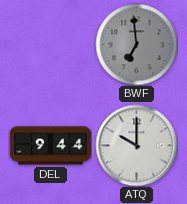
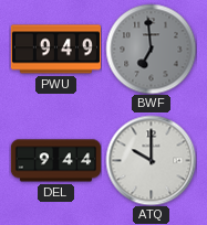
PWU: none -> 9:49 (55, 50)
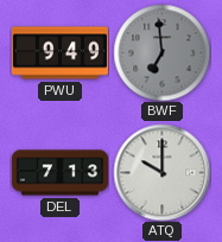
DEL: 9:44 -> 7:13 (59, 173)
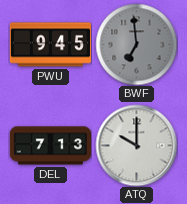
PWU: 9:49 -> 9:45 (50, 45)
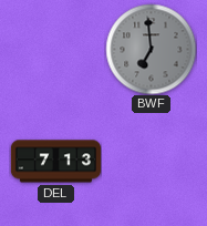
PWU: 9:45 -> none (50, 45)
ATQ: 10:00 -> none (136, 145)
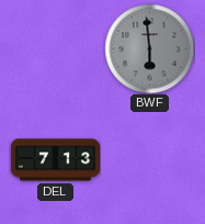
BWF: 6:59 -> 5:59 (149, 48)
